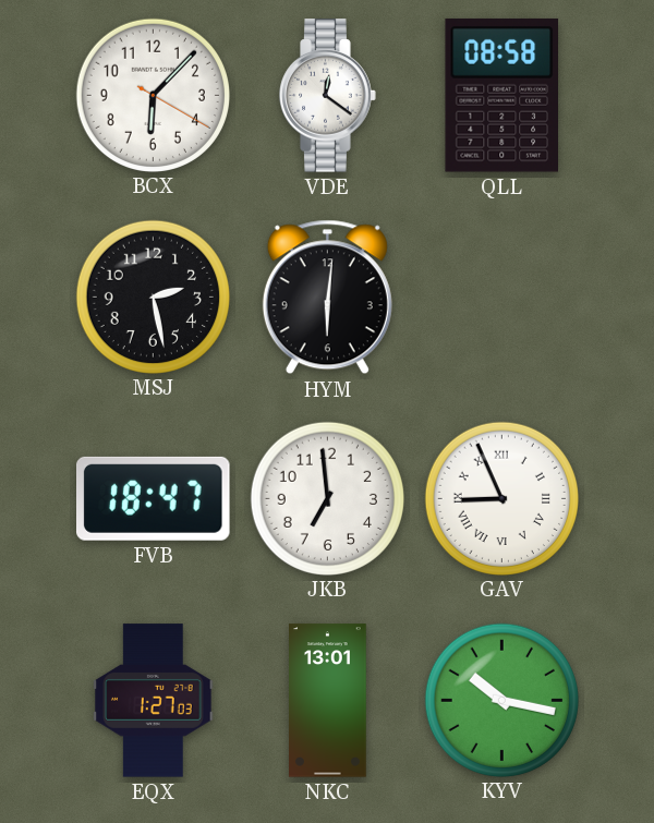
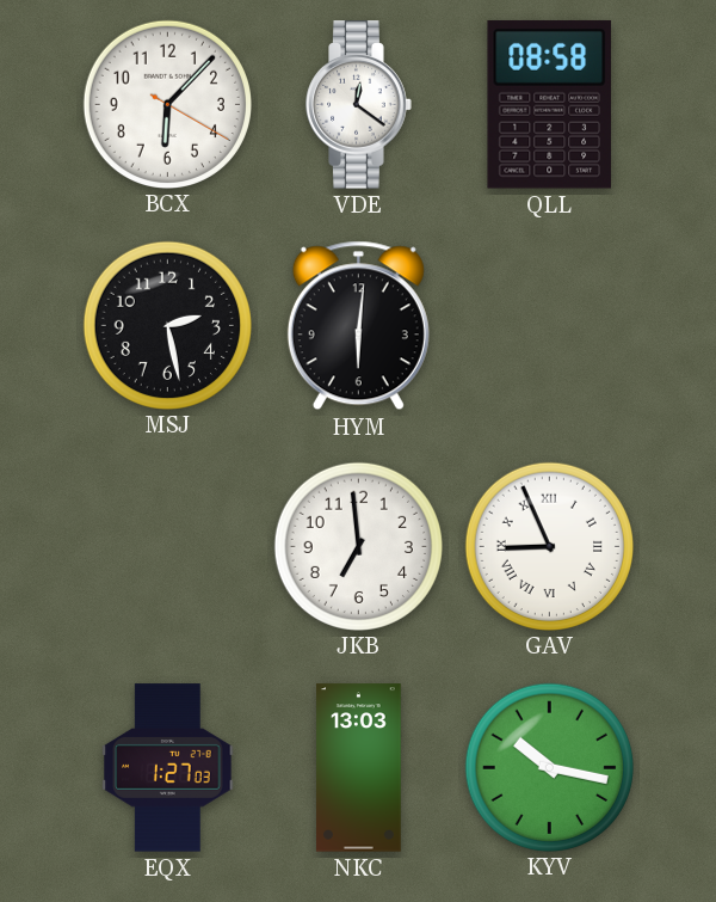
FVB: 18:47 -> none (154, 498)
NKC: 13:01 -> 13:03 (359, 768)
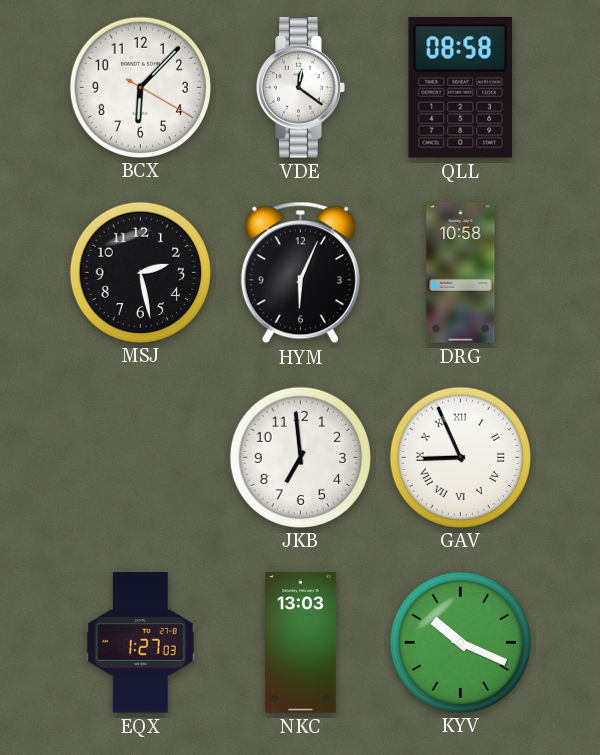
HYM: 6:01 -> 6:04 (300, 273)
DRG: none -> 10:58 (461, 273)
KYV: 10:17 -> 10:19 (460, 642)
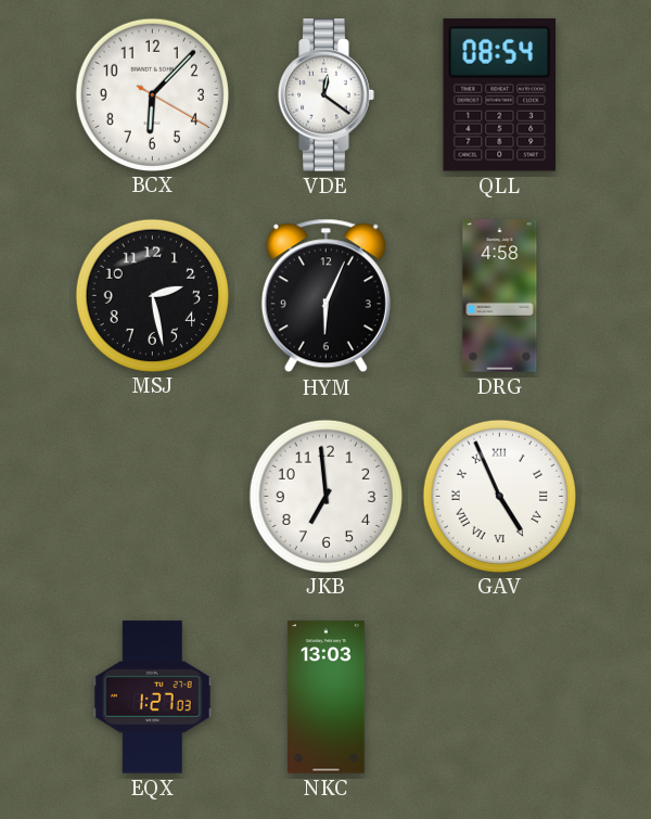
QLL: 08:58 -> 08:54 (499, 94)
DRG: 10:58 -> 4:58 (500, 296)
GAV: 8:56 -> 4:56 (499, 496)
KYV: 10:19 -> none (460, 642)
